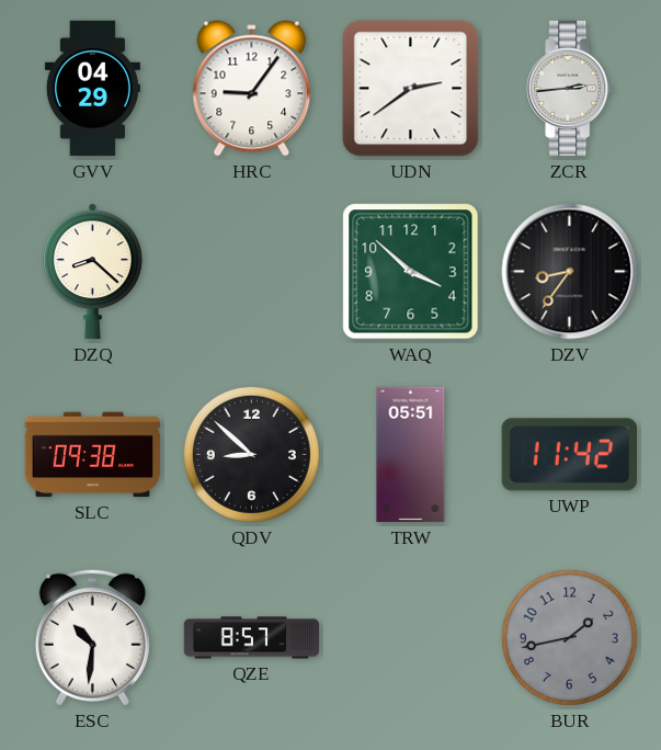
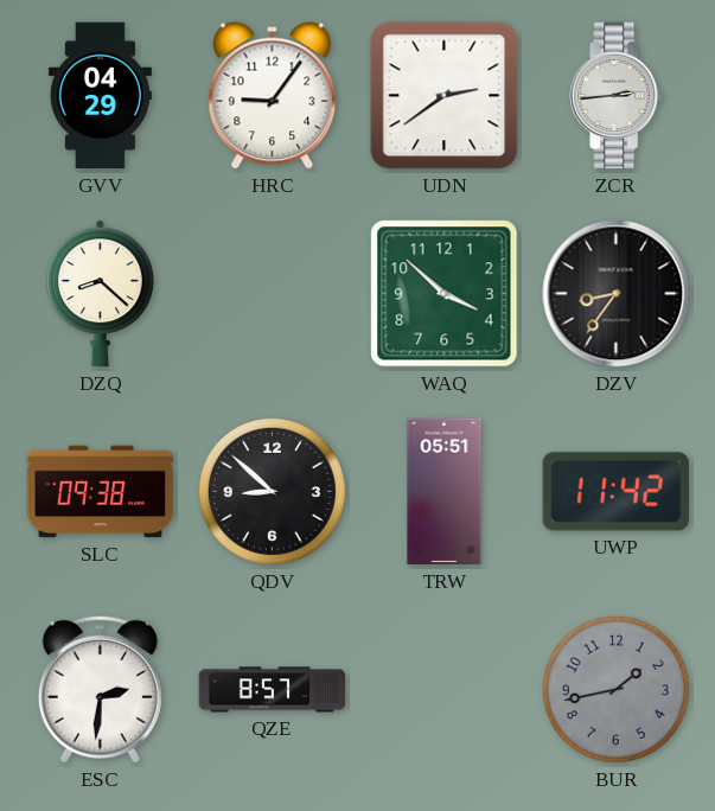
ESC: 10:31 -> 2:31 (100, 689)
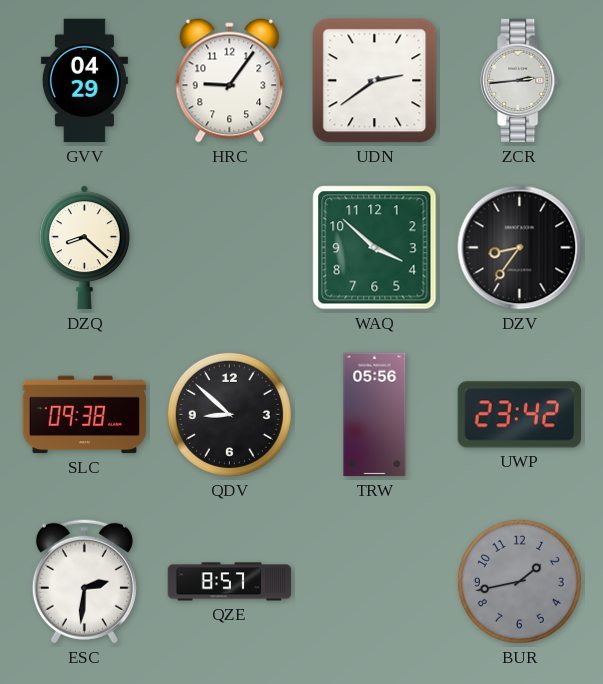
TRW: 05:51 -> 05:56 (375, 415)
UWP: 11:42 -> 23:42 (520, 415)
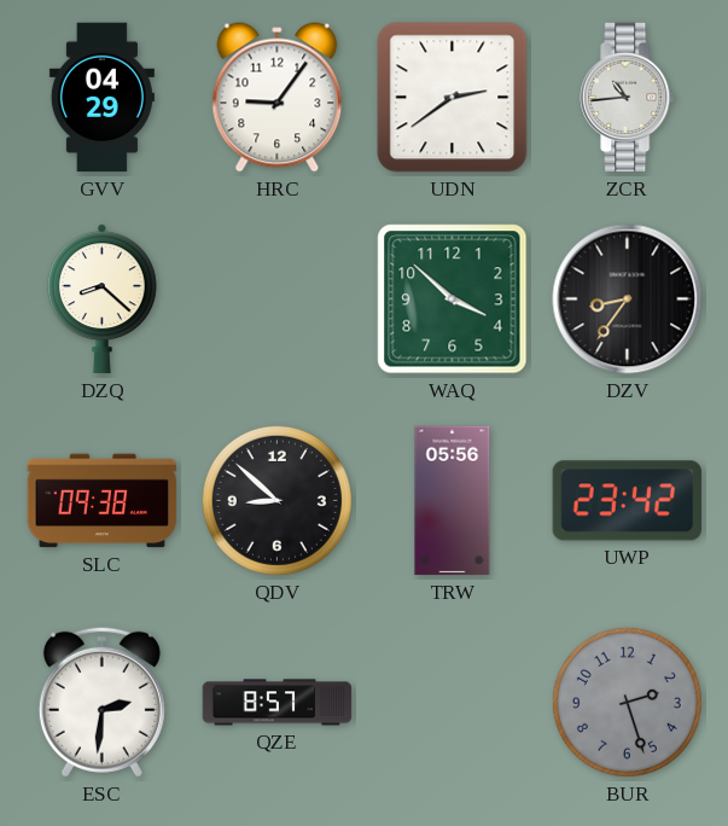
ZCR: 2:44 -> 10:44 (628, 98)
BUR: 1:43 -> 2:27 (627, 702)
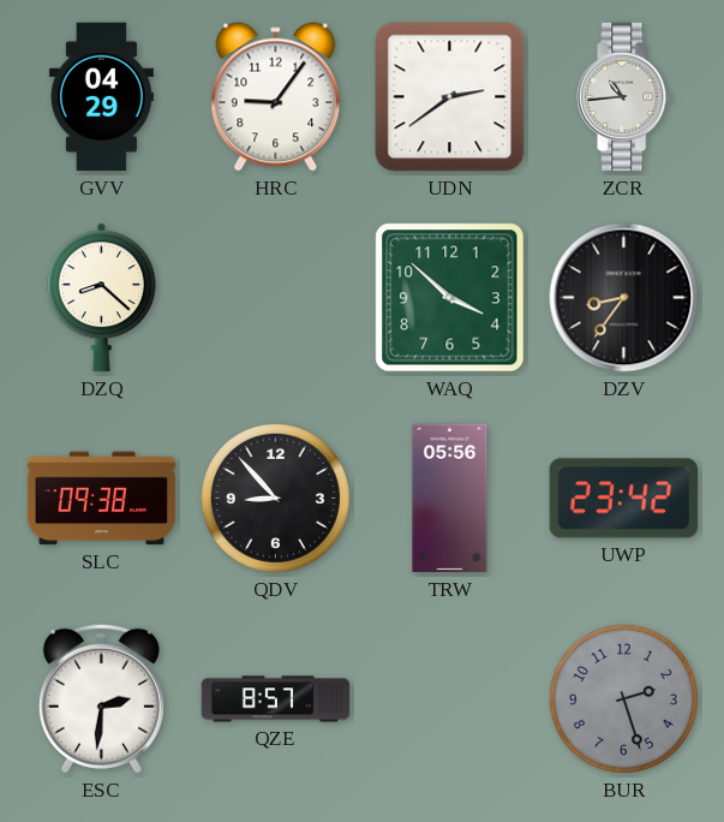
QDV: 8:52 -> 8:53 (275, 498)
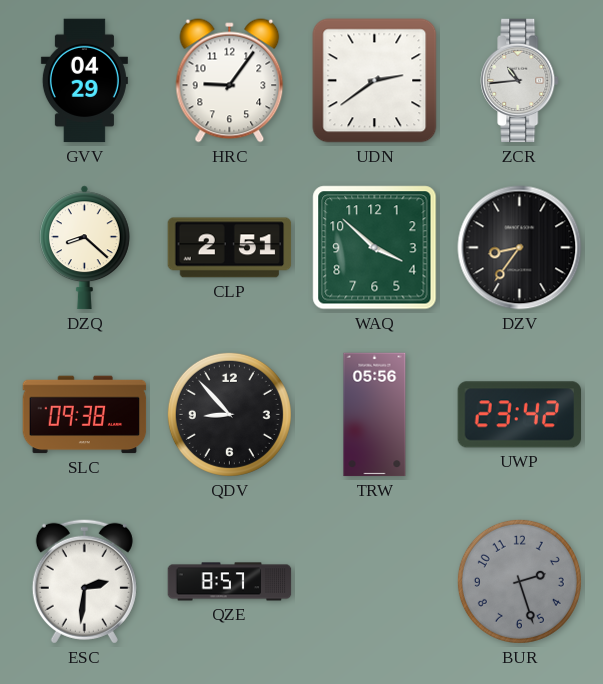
CLP: none -> 2:51 (230, 248)
